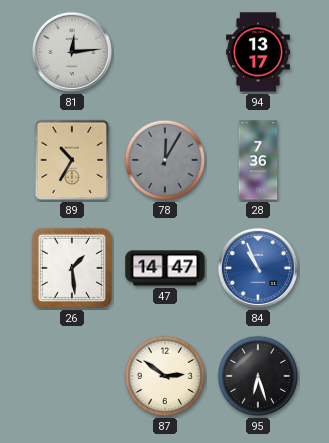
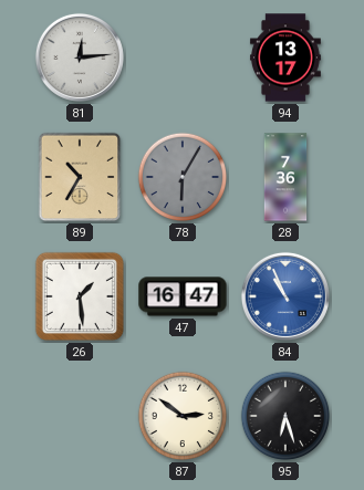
78: 12:05 -> 6:05 (183, 177)
47: 14:47 -> 16:47 (183, 296)
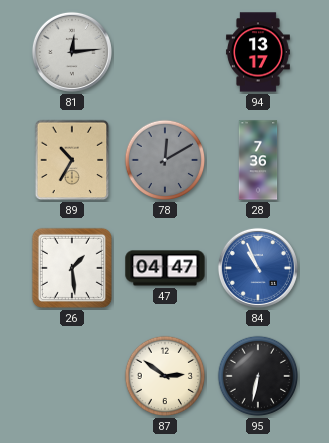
78: 6:05 -> 12:10 (165, 160)
47: 16:47 -> 04:47 (165, 268)
95: 6:27 -> 6:32 (258, 376)
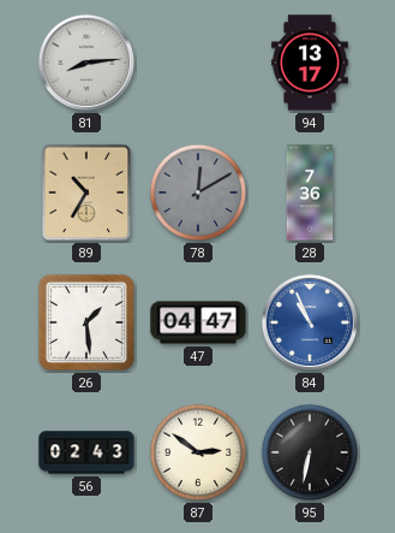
81: 12:14 -> 8:14 (86, 63)
56: none -> 02:43 (86, 452)
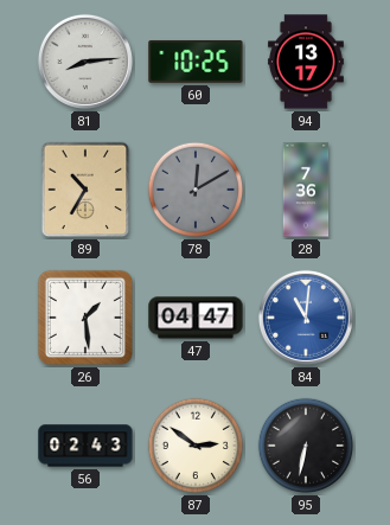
60: none -> 10:25 (196, 62)
84: 10:56 -> 11:01 (306, 318)
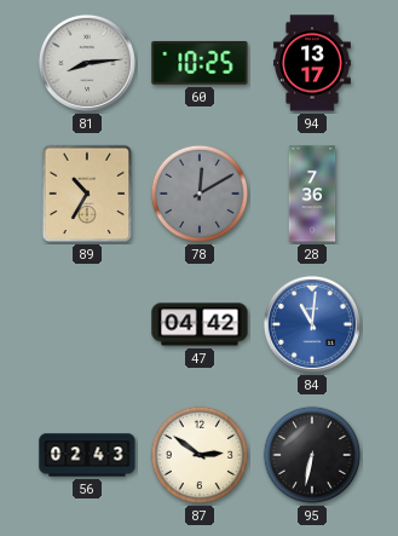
26: 1:29 -> none (85, 318)
47: 04:47 -> 04:42 (200, 324)
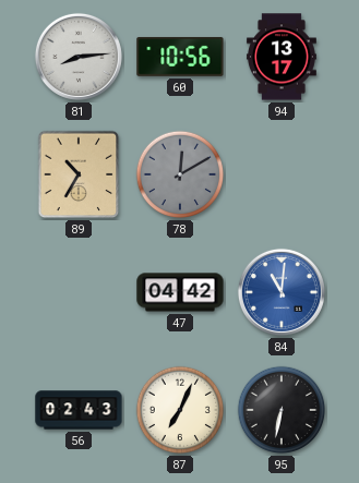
60: 10:25 -> 10:56 (180, 57)
28: 7:36 -> none (312, 194)
87: 2:51 -> 7:04 (180, 410)
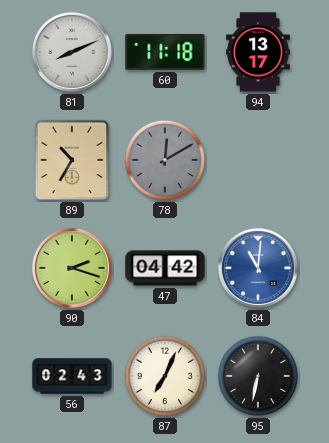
81: 8:14 -> 8:11 (72, 52)
60: 10:56 -> 11:18 (165, 52)
90: none -> 2:18 (72, 268)
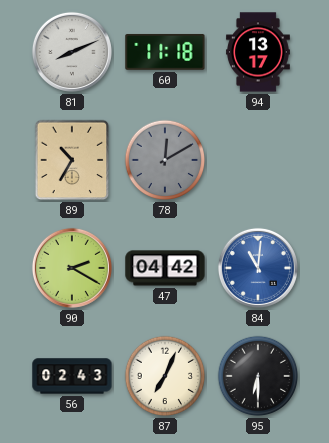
90: 2:18 -> 2:20 (72, 268)
95: 6:32 -> 6:30 (258, 376)
